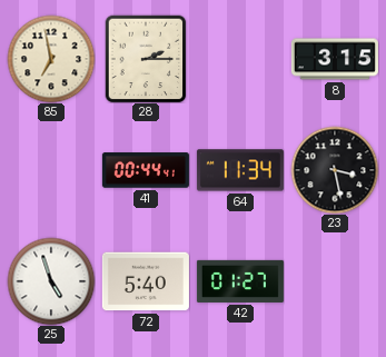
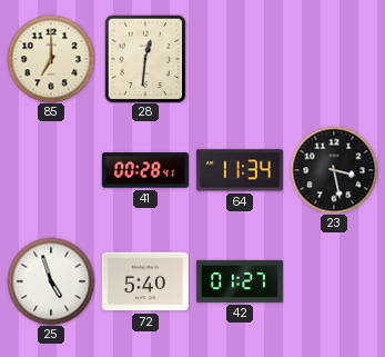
85: 6:58 -> 7:00 (51, 59)
28: 2:15 -> 12:31 (145, 59)
8: 3:15 -> none (335, 59)
41: 00:44 -> 00:28 (145, 170)
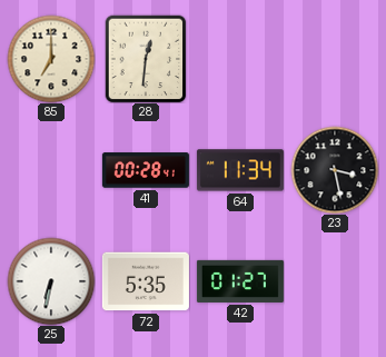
25: 4:57 -> 6:32 (51, 281)
72: 5:40 -> 5:35 (146, 281)
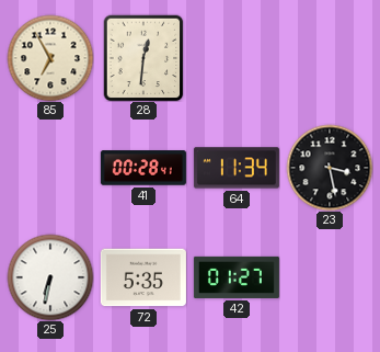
85: 7:00 -> 6:55 (50, 58)
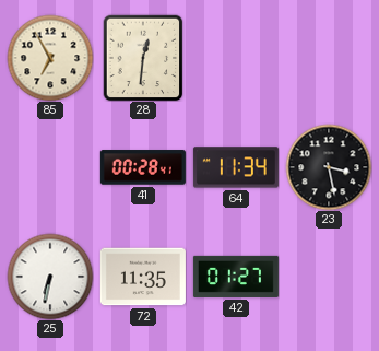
72: 5:35 -> 11:35 (143, 277)
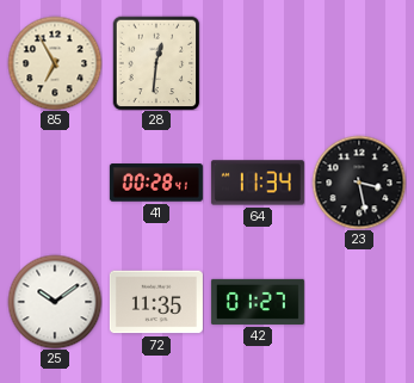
25: 6:32 -> 10:09 (55, 302)
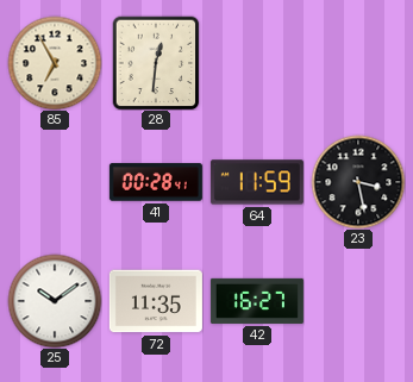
64: 11:34 -> 11:59 (257, 182)
42: 01:27 -> 16:27 (257, 301)
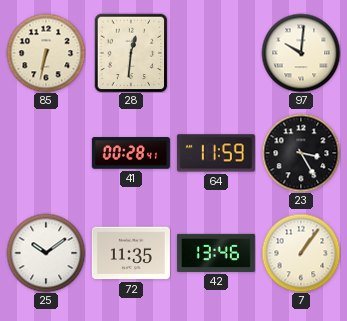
85: 6:55 -> 6:32 (46, 53)
97: none -> 10:01 (301, 53)
23: 3:28 -> 3:25 (301, 153)
42: 16:27 -> 13:46 (216, 253)
7: none -> 1:06 (301, 253)
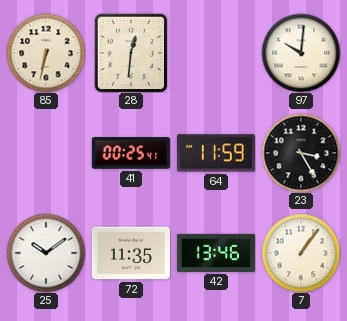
41: 00:28 -> 00:25 (131, 153)
